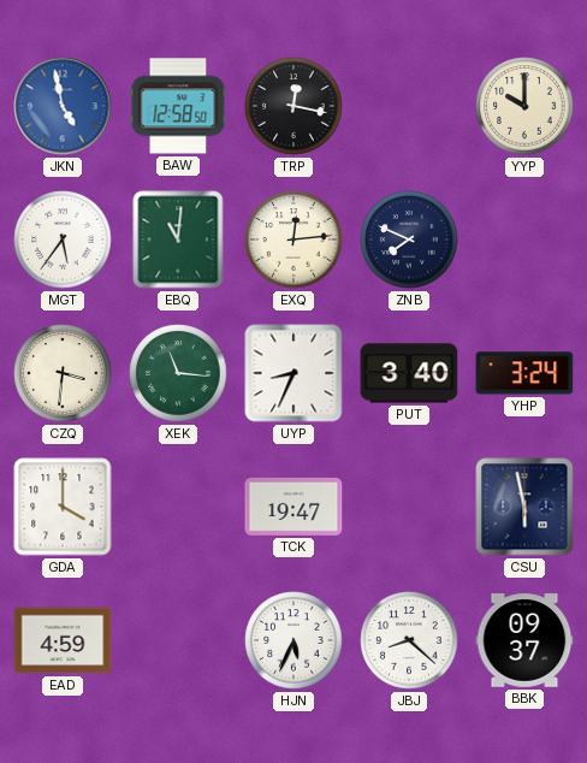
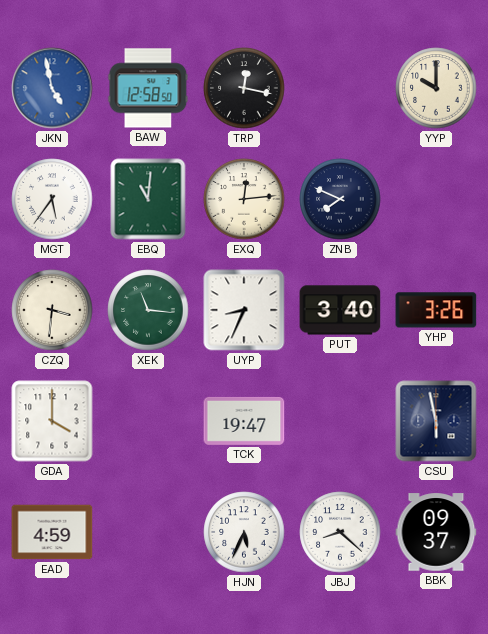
YHP: 3:24 -> 3:26 (436, 310)
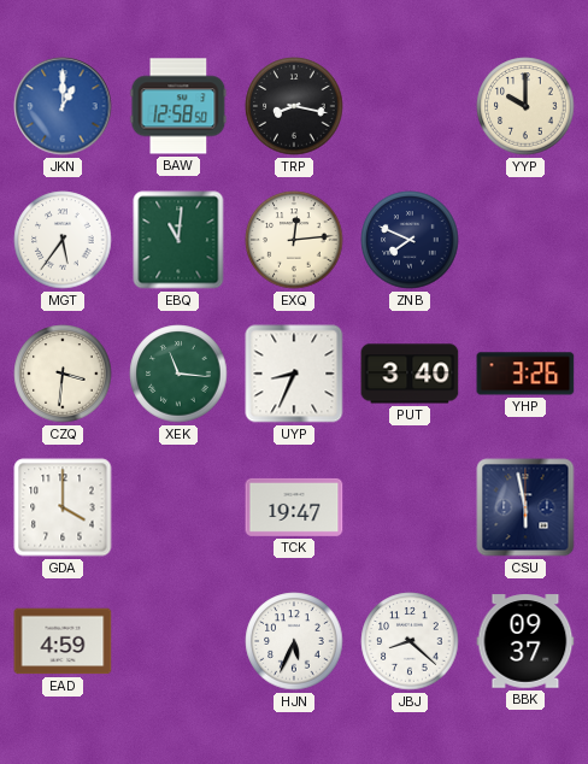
JKN: 4:58 -> 1:00 (63, 106)
TRP: 12:17 -> 8:17 (294, 106)
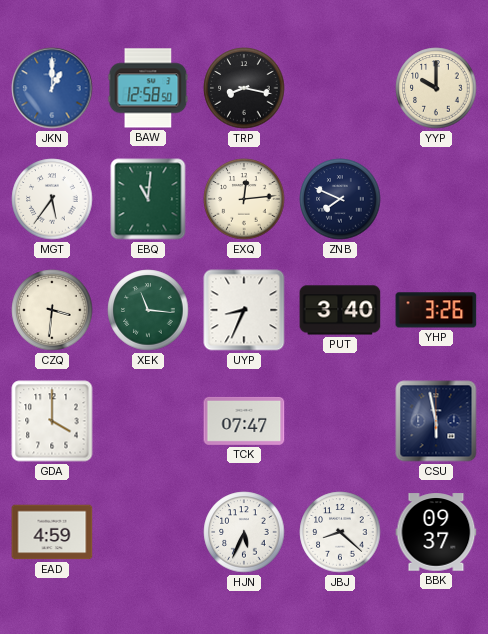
TCK: 19:47 -> 07:47 (244, 421)
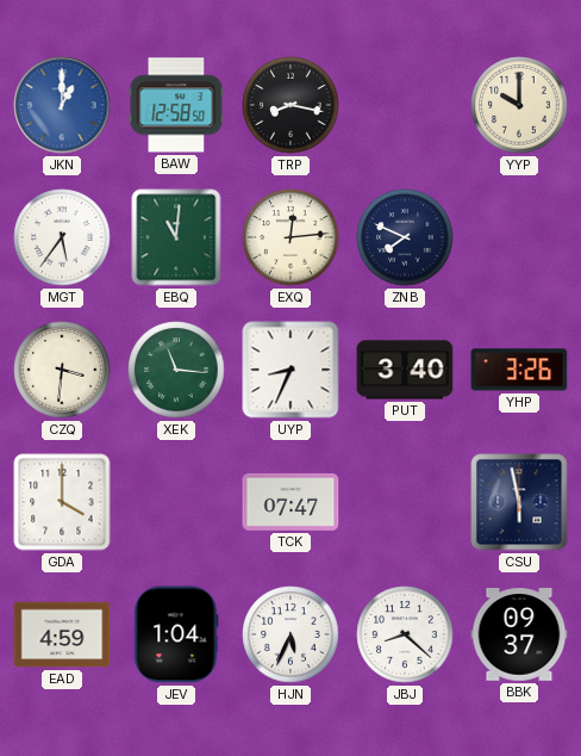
JEV: none -> 1:04 (176, 634)
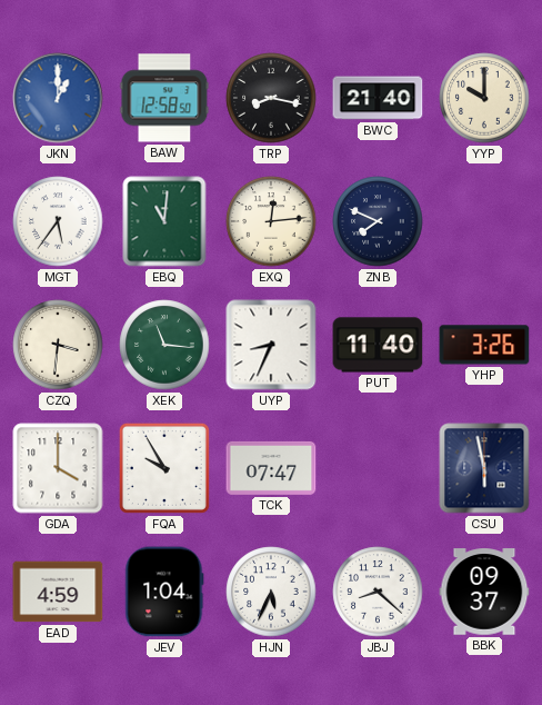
BWC: none -> 21:40 (378, 98)
PUT: 3:40 -> 11:40 (378, 345)
FQA: none -> 9:55 (164, 468)
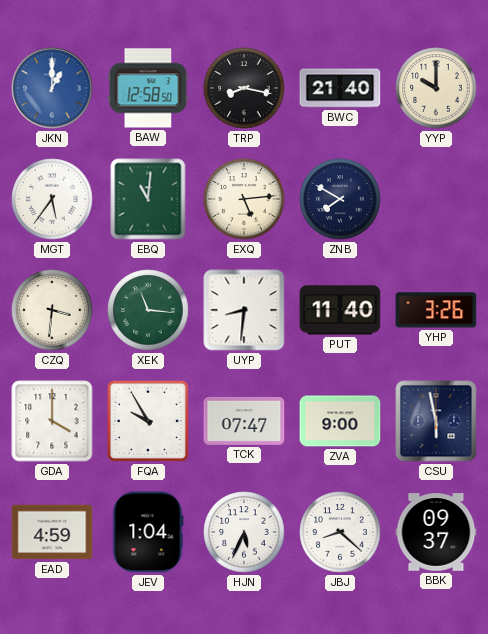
EXQ: 12:14 -> 5:14 (244, 199)
ZNB: 7:49 -> 7:50 (340, 199)
UYP: 8:34 -> 8:31 (244, 310)
ZVA: none -> 9:00 (340, 421)
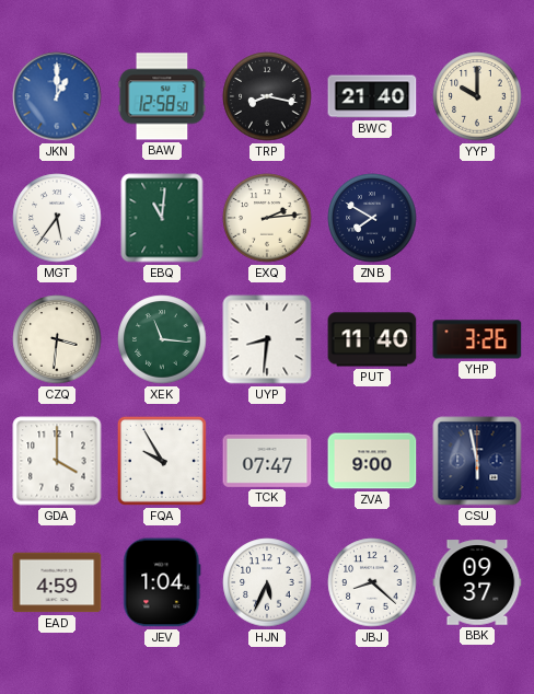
EXQ: 5:14 -> 2:14 (267, 218)
